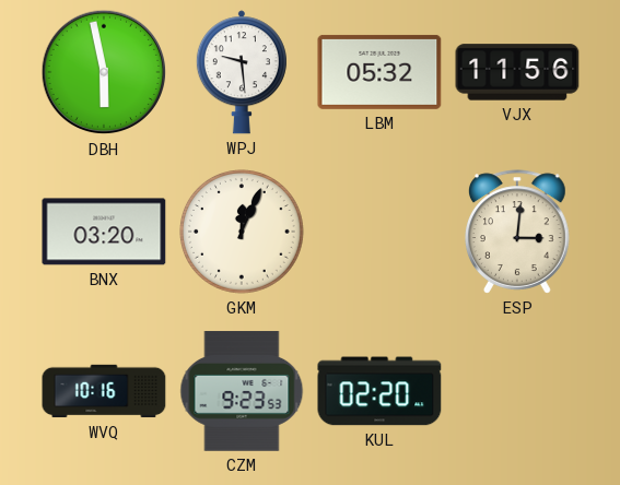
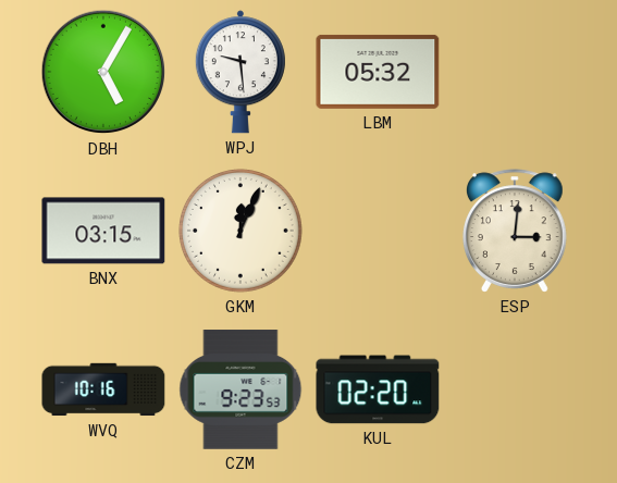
DBH: 5:58 -> 5:05 (103, 72)
VJX: 11:56 -> none (517, 72)
BNX: 03:20 -> 03:15 (103, 231)
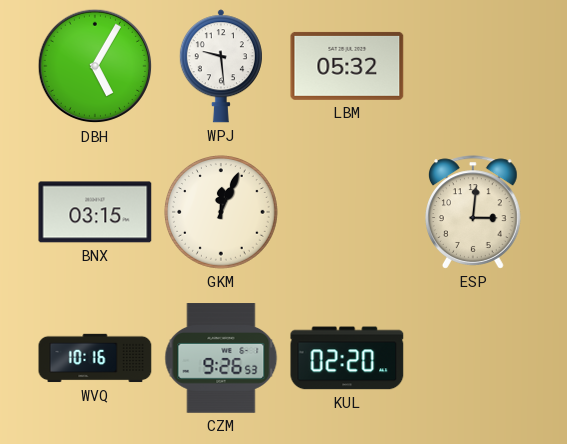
CZM: 9:23 -> 9:26 (221, 358)
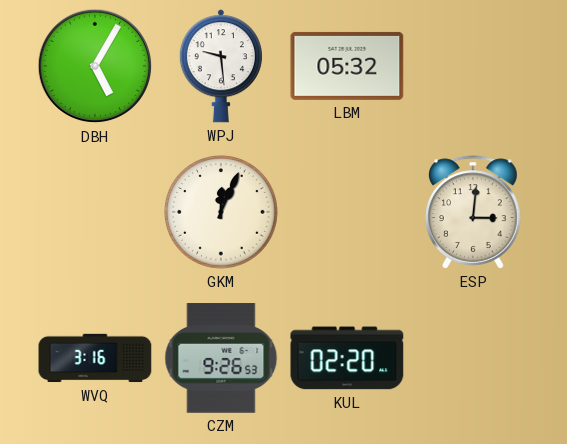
BNX: 03:15 -> none (95, 212)
WVQ: 10:16 -> 3:16 (95, 358)
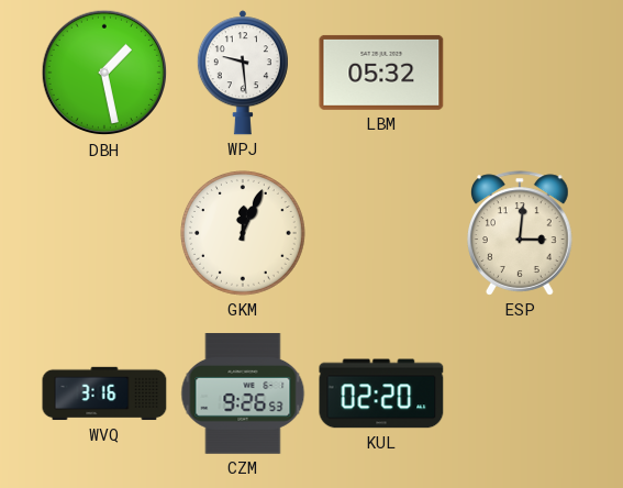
DBH: 5:05 -> 1:28 (104, 73)
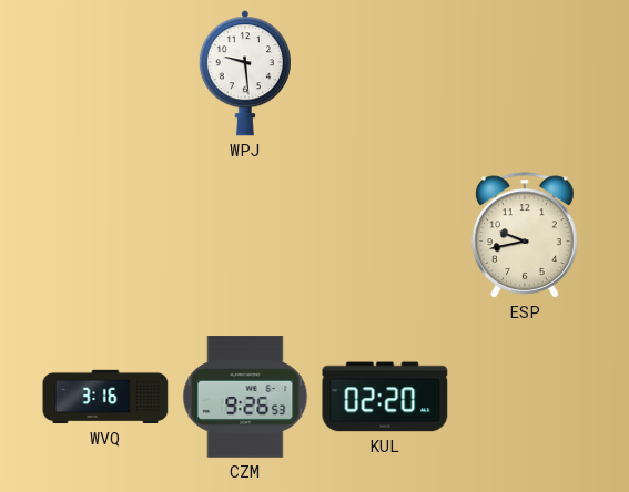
DBH: 1:28 -> none (104, 73)
LBM: 05:32 -> none (381, 73)
GKM: 12:04 -> none (244, 234)
ESP: 3:01 -> 9:43 (526, 235)
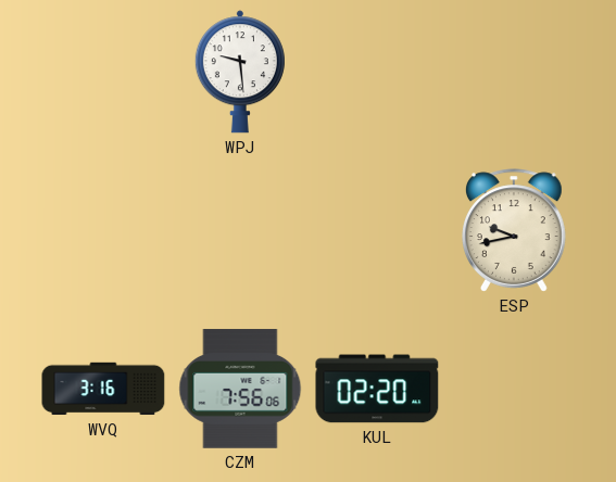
CZM: 9:26 -> 7:56 (240, 389)
